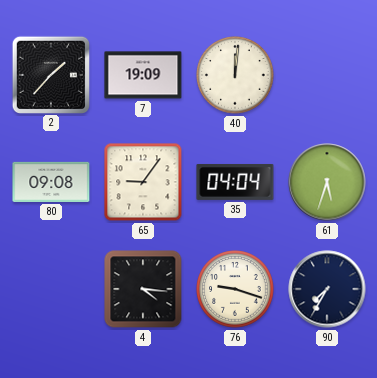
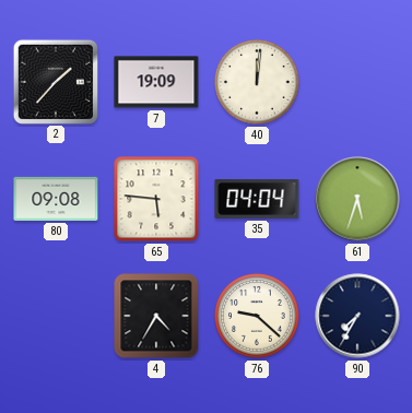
65: 9:06 -> 5:46 (156, 199)
4: 4:16 -> 4:35 (156, 316)
76: 9:18 -> 9:22 (257, 316)
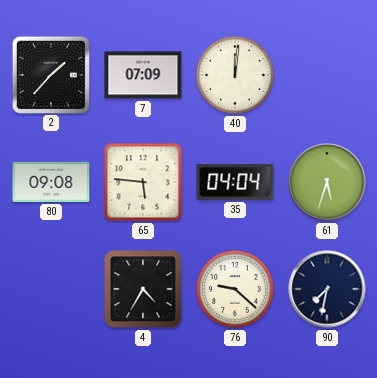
7: 19:09 -> 07:09 (143, 75)
90: 7:35 -> 7:32 (327, 289)
